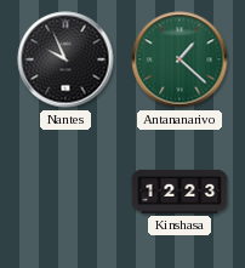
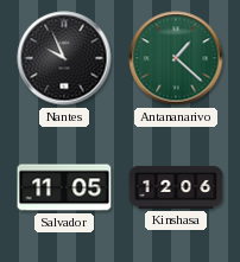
Salvador: none -> 11:05 (64, 187)
Kinshasa: 12:23 -> 12:06 (176, 187)
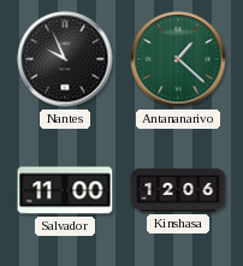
Salvador: 11:05 -> 11:00 (65, 190)
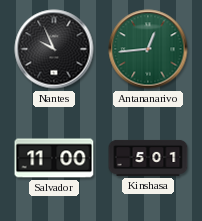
Antananarivo: 1:22 -> 12:44 (148, 49)
Kinshasa: 12:06 -> 5:01 (148, 158)
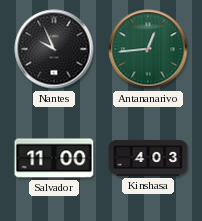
Kinshasa: 5:01 -> 4:03 (148, 158)
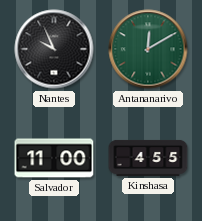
Antananarivo: 12:44 -> 12:10 (148, 49)
Kinshasa: 4:03 -> 4:55 (148, 158)
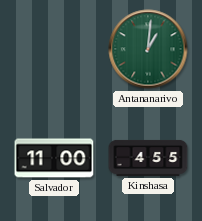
Nantes: 9:56 -> none (54, 49)
Antananarivo: 12:10 -> 1:01 (148, 49)
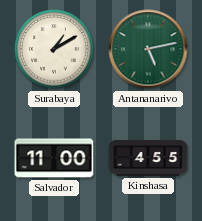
Surabaya: none -> 1:10 (54, 49)
Antananarivo: 1:01 -> 5:13 (148, 49)
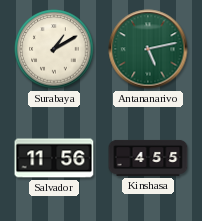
Salvador: 11:00 -> 11:56 (54, 158)
